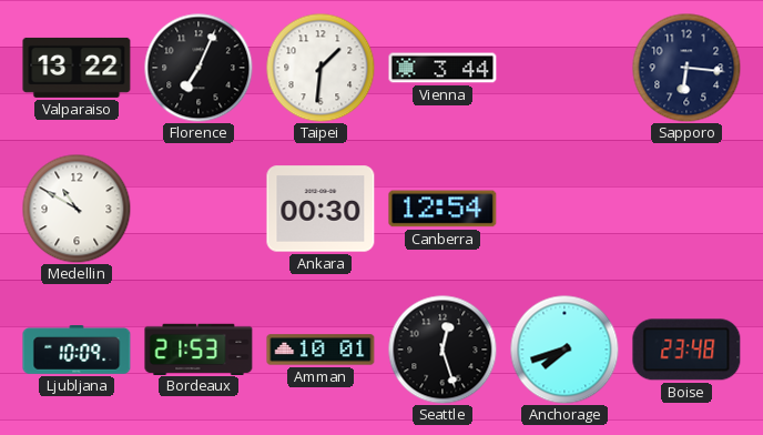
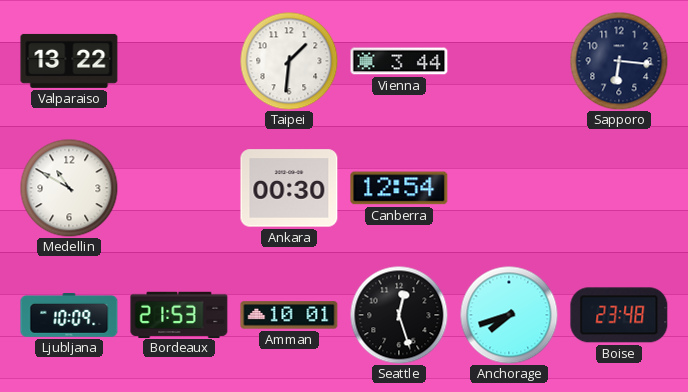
Florence: 7:04 -> none (199, 68)
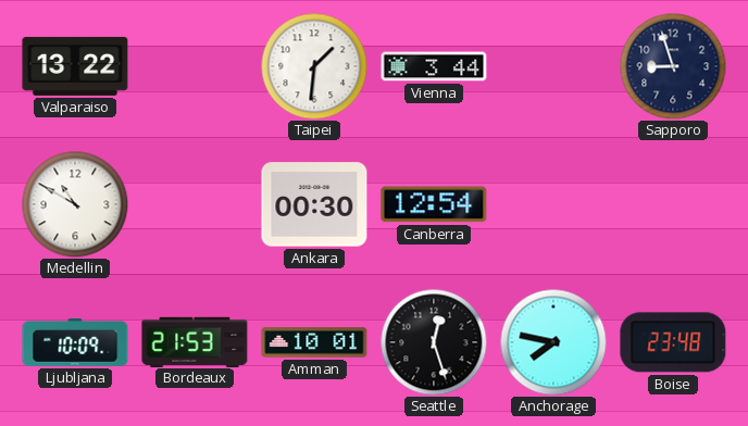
Sapporo: 6:16 -> 8:57 (673, 66)
Anchorage: 7:42 -> 7:47 (553, 342)
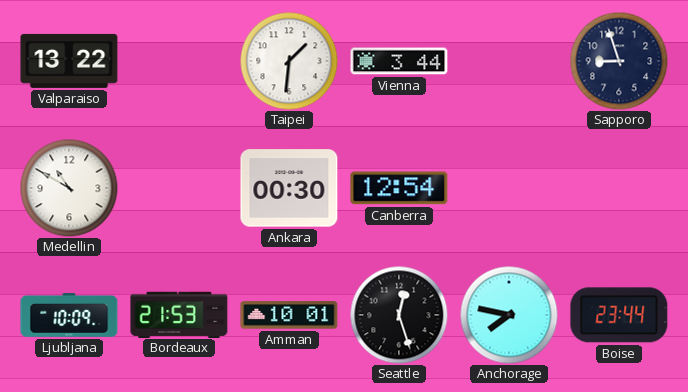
Boise: 23:48 -> 23:44 (619, 315)
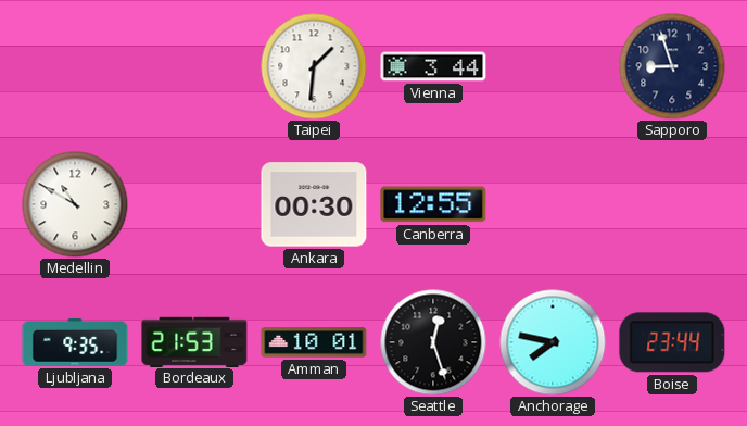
Valparaiso: 13:22 -> none (69, 61)
Canberra: 12:54 -> 12:55 (433, 204)
Ljubljana: 10:09 -> 9:35 (75, 343)
